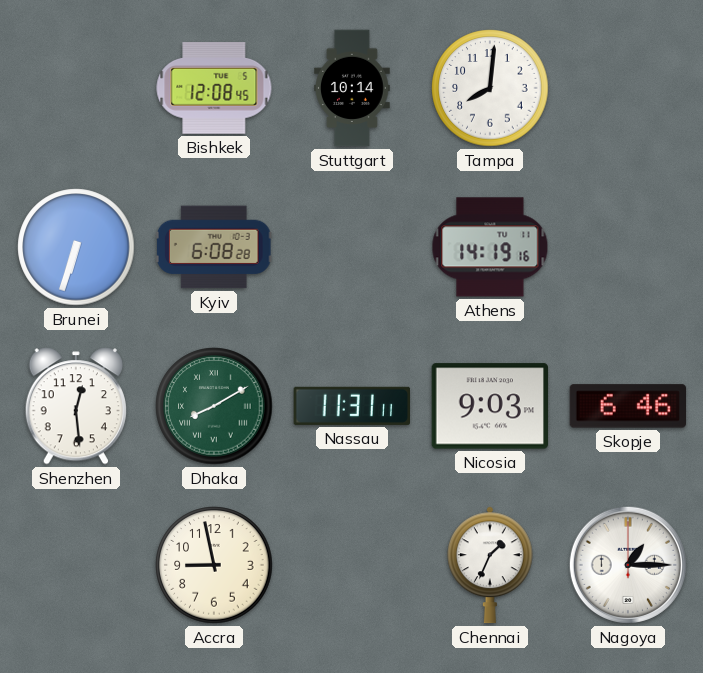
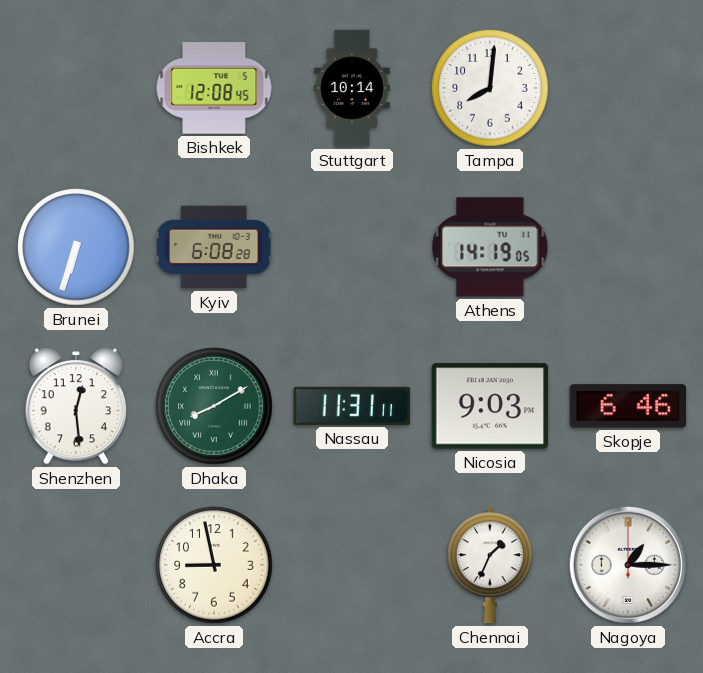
Athens: 14:19:16 -> 14:19:05 (490, 247)
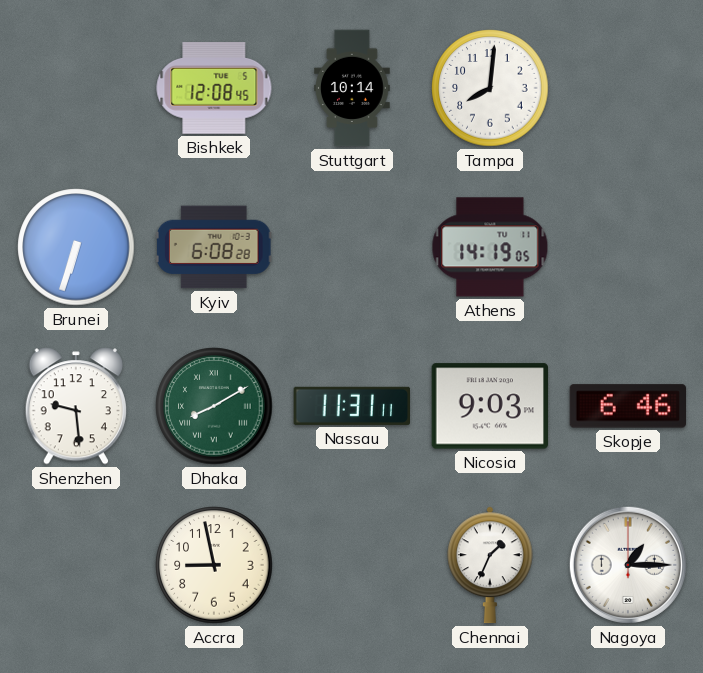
Shenzhen: 12:29 -> 9:29 (76, 406)
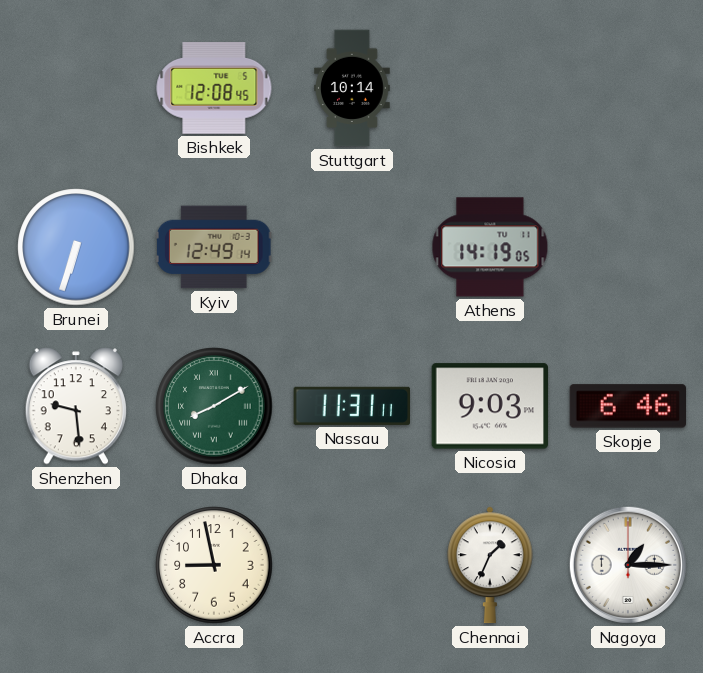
Tampa: 8:01 -> none (490, 88)
Kyiv: 6:08 -> 12:49 (214, 247)
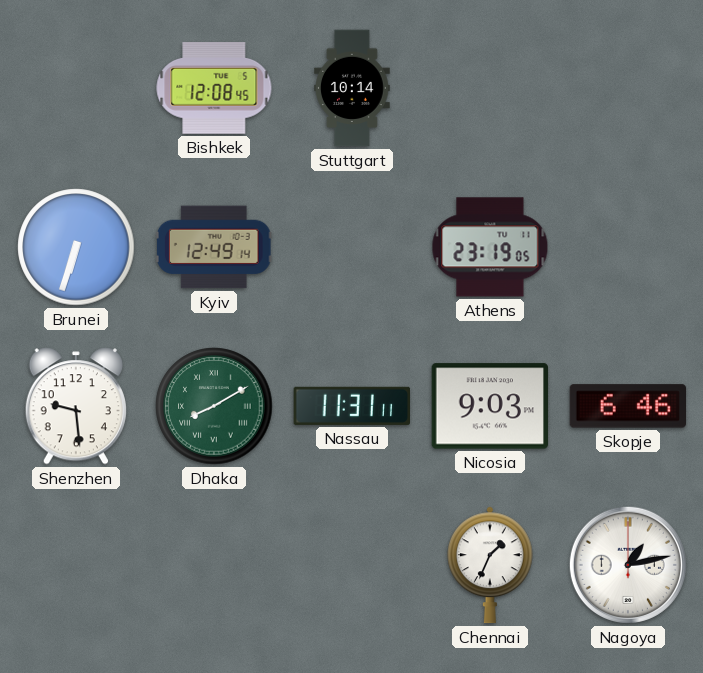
Athens: 14:19 -> 23:19 (490, 247)
Accra: 8:58 -> none (214, 565)
Nagoya: 1:15 -> 1:13 (628, 565)
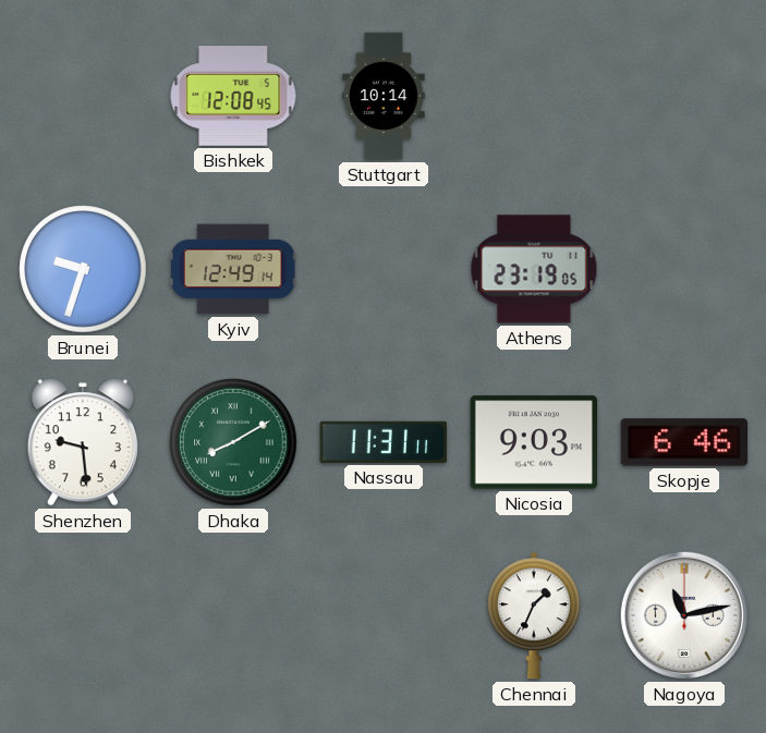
Brunei: 6:33 -> 9:33 (83, 269)
Nagoya: 1:13 -> 11:13 (684, 615)
